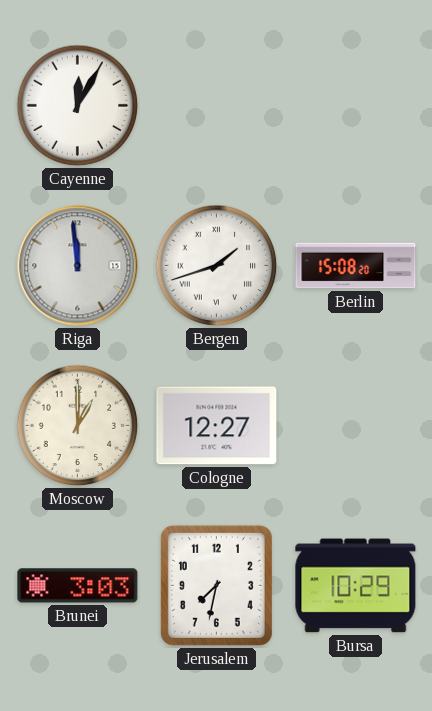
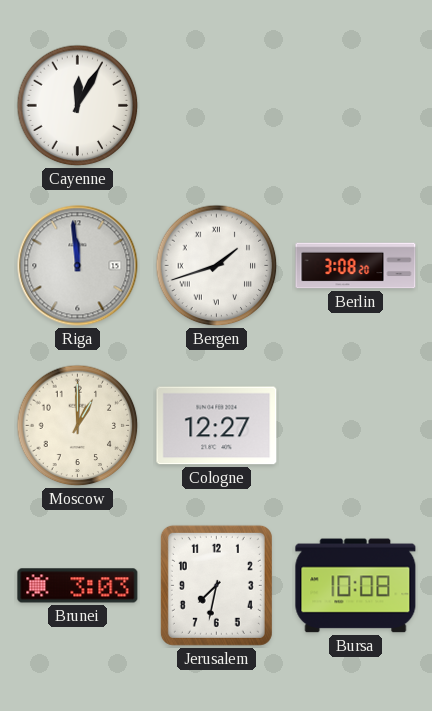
Berlin: 15:08 -> 3:08 (356, 266)
Bursa: 10:29 -> 10:08 (356, 586)
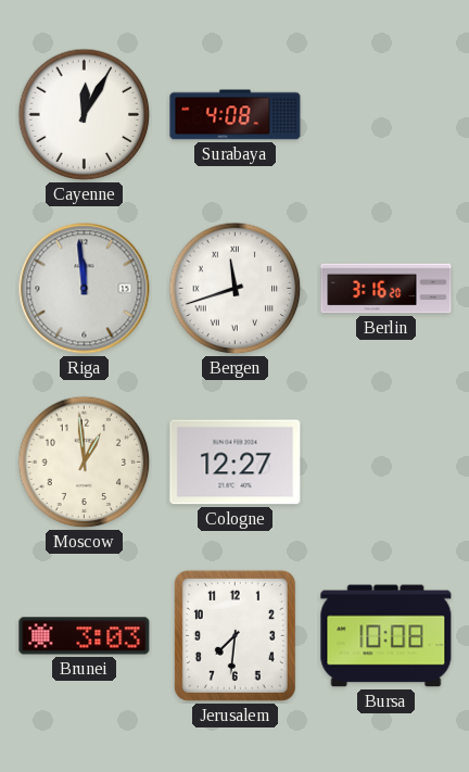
Surabaya: none -> 4:08 (236, 115)
Bergen: 1:42 -> 11:42 (236, 289)
Berlin: 3:08 -> 3:16 (386, 289)
Moscow: 1:00 -> 12:59 (85, 463)
Jerusalem: 7:32 -> 7:31 (234, 635)
